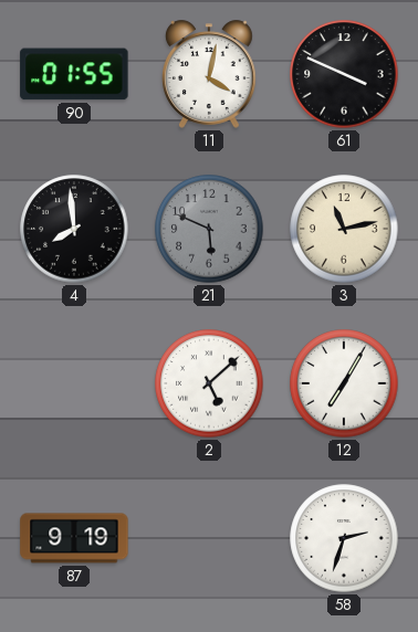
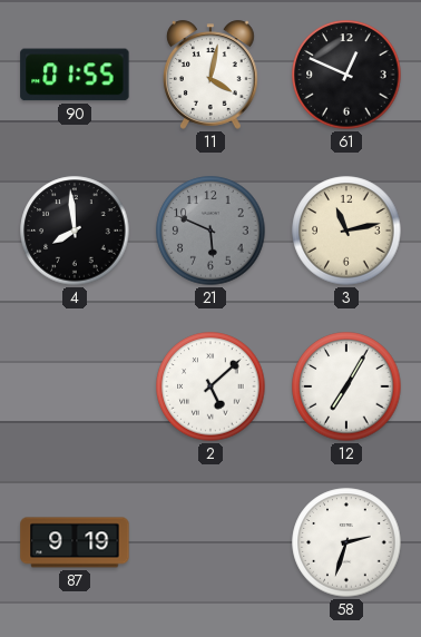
61: 3:49 -> 12:49 (346, 75)
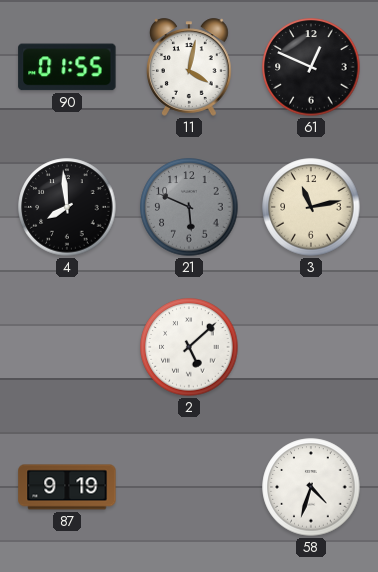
12: 7:05 -> none (346, 386)
58: 2:33 -> 4:33 (311, 487)
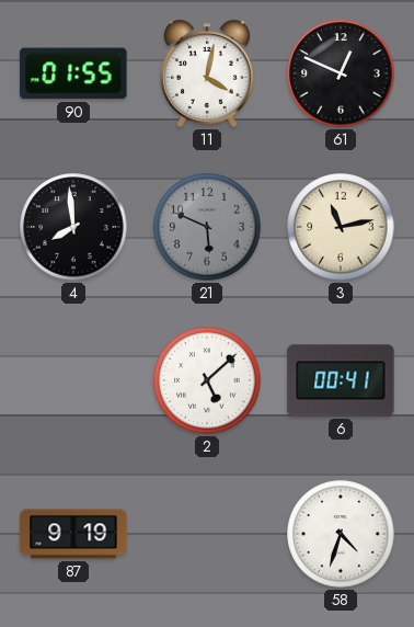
6: none -> 00:41 (341, 380)
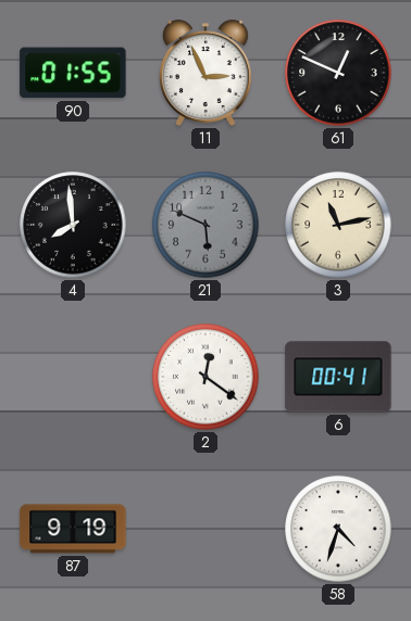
11: 4:02 -> 2:56 (207, 73)
2: 5:08 -> 12:21 (205, 377)
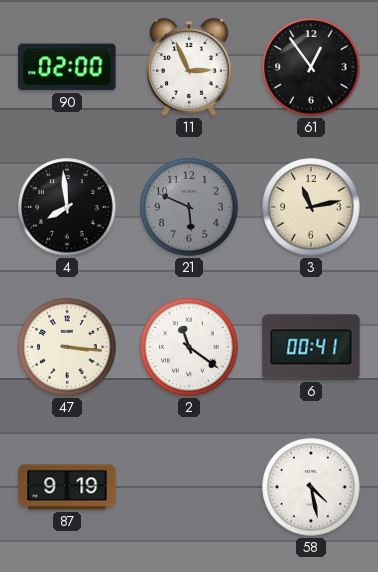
90: 01:55 -> 02:00 (67, 67)
61: 12:49 -> 12:54 (311, 67)
47: none -> 3:16 (67, 347)
2: 12:21 -> 11:21 (189, 347)
58: 4:33 -> 4:28 (311, 487)
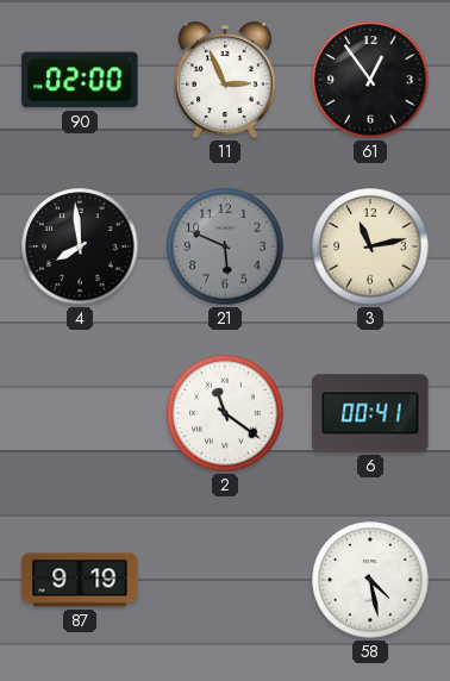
47: 3:16 -> none (67, 347)
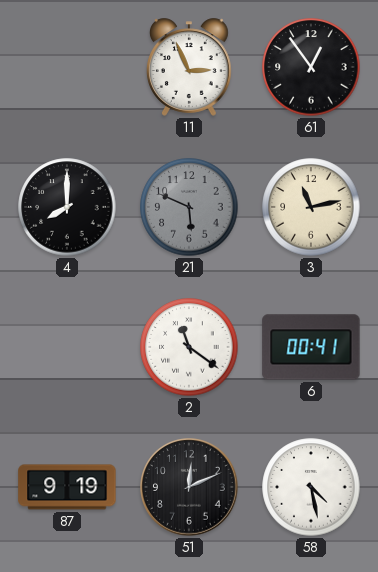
90: 02:00 -> none (80, 80)
4: 7:59 -> 8:00 (67, 207)
51: none -> 12:11 (190, 488)
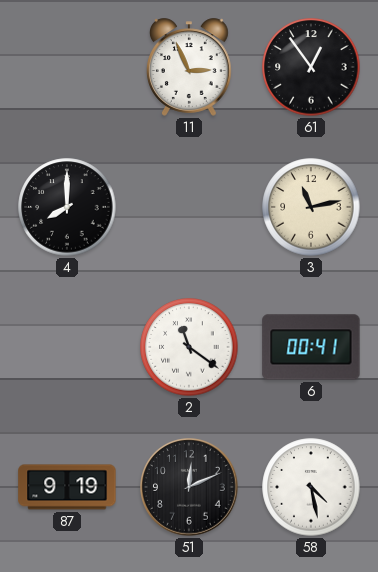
21: 5:49 -> none (189, 207)
